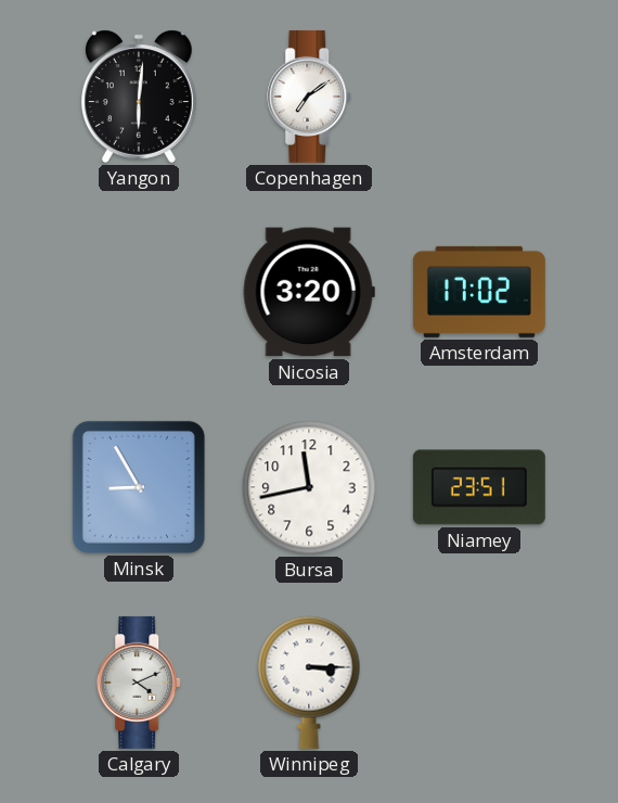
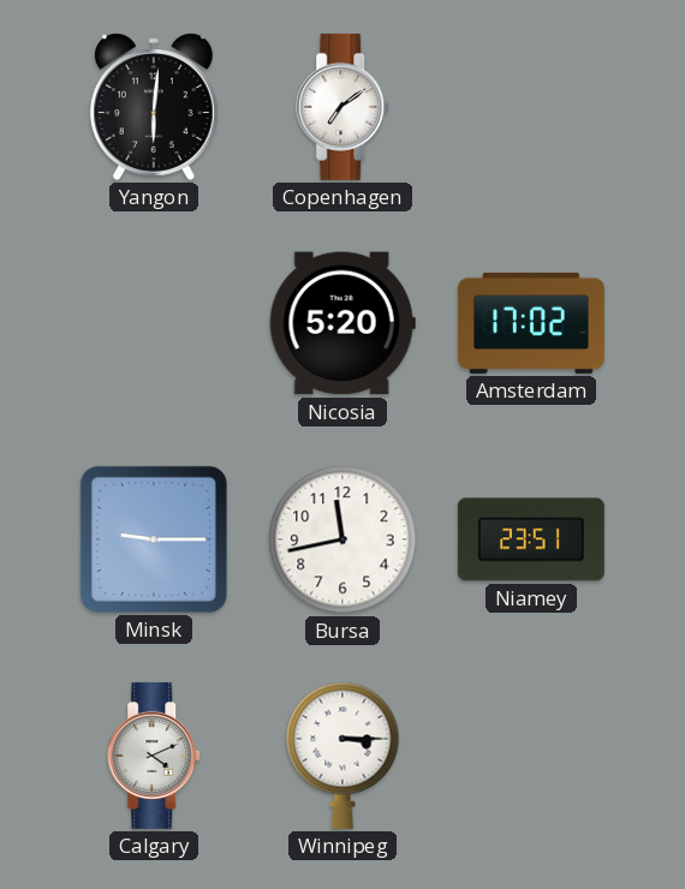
Nicosia: 3:20 -> 5:20 (342, 323)
Minsk: 8:55 -> 9:15 (154, 539)
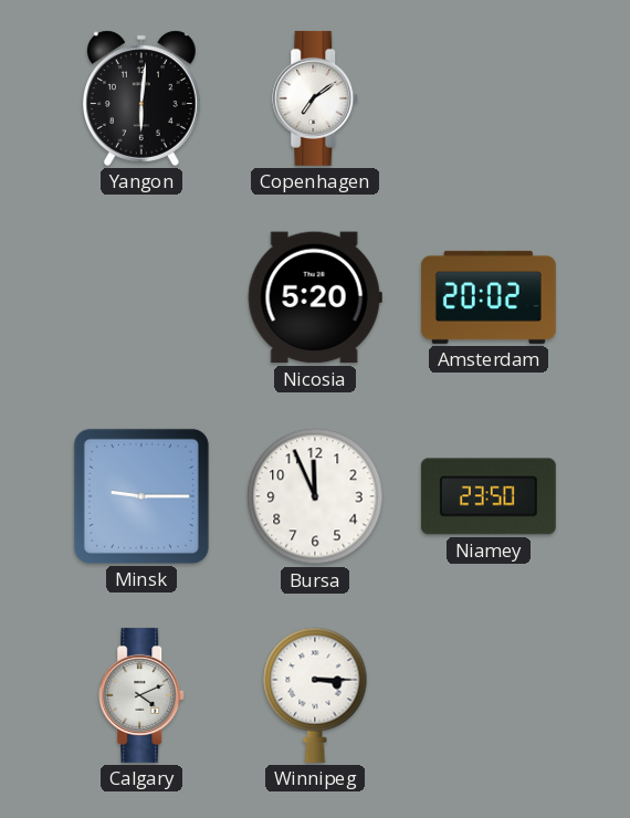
Amsterdam: 17:02 -> 20:02 (489, 297)
Bursa: 11:43 -> 11:56 (315, 496)
Niamey: 23:51 -> 23:50 (489, 496)
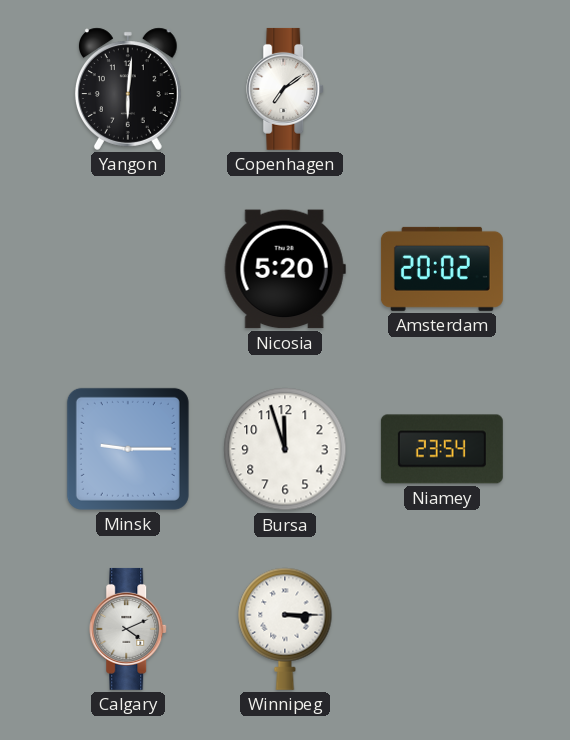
Bursa: 11:56 -> 11:57 (285, 449)
Niamey: 23:50 -> 23:54 (442, 449)
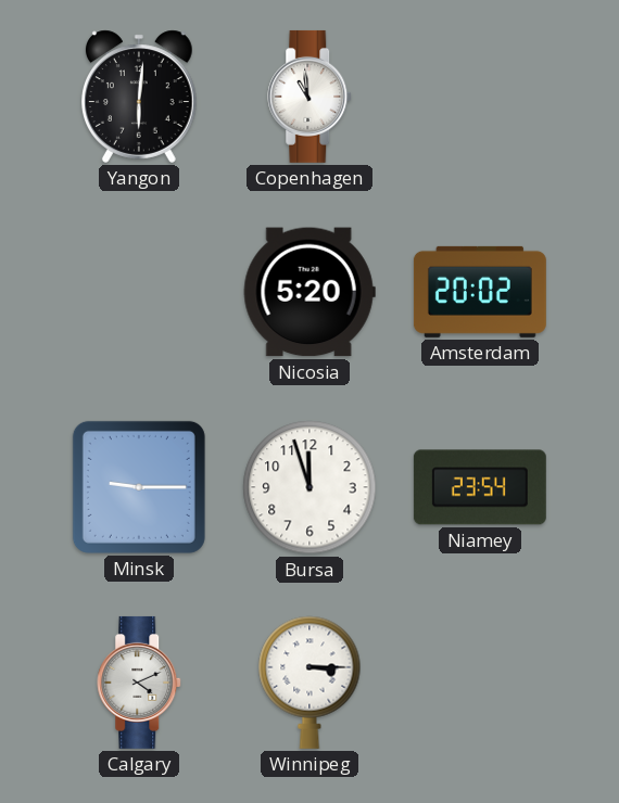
Copenhagen: 7:09 -> 10:59 (311, 97)
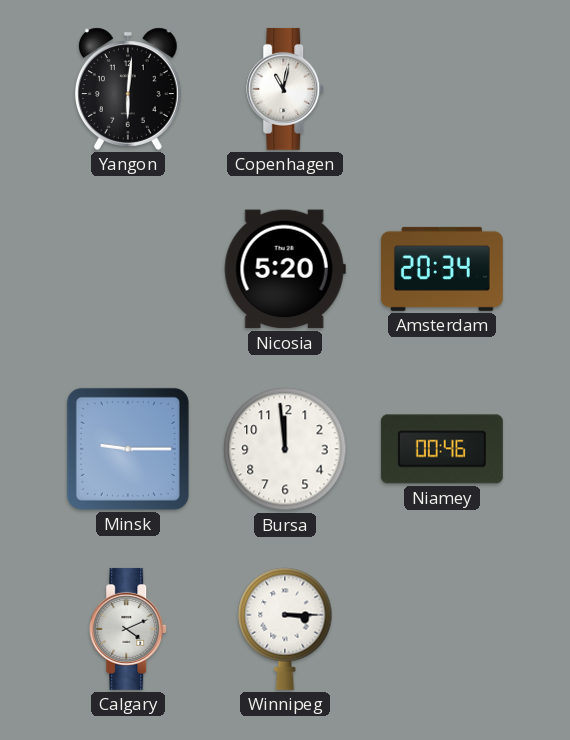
Copenhagen: 10:59 -> 11:02 (286, 89)
Amsterdam: 20:02 -> 20:34 (442, 269)
Bursa: 11:57 -> 11:59 (285, 449)
Niamey: 23:54 -> 00:46 (442, 449)
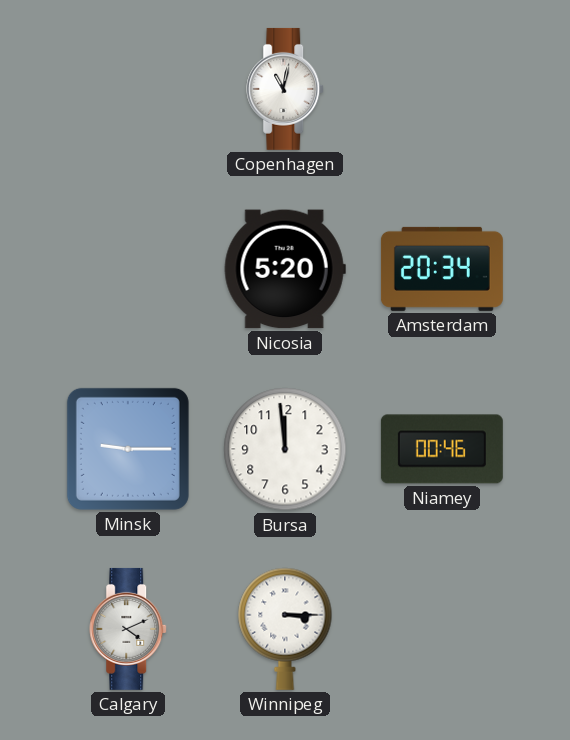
Yangon: 6:01 -> none (128, 89)
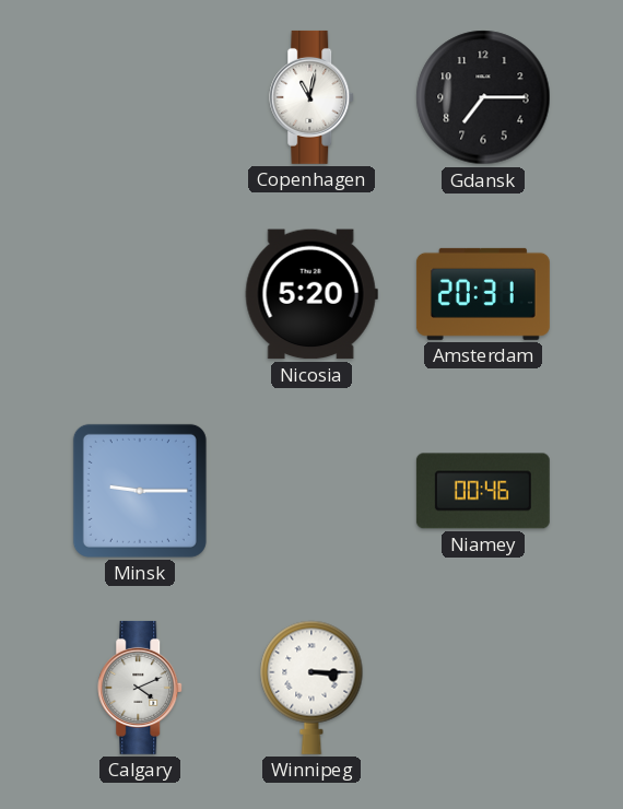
Gdansk: none -> 7:15 (483, 97)
Amsterdam: 20:34 -> 20:31 (483, 294)
Bursa: 11:59 -> none (285, 449)
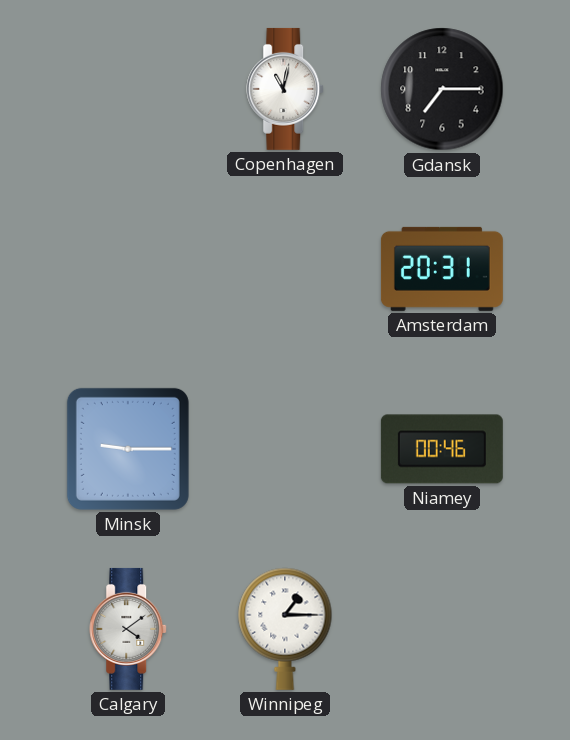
Nicosia: 5:20 -> none (311, 294)
Calgary: 4:11 -> 4:09 (129, 629)
Winnipeg: 3:15 -> 1:15 (285, 629)
